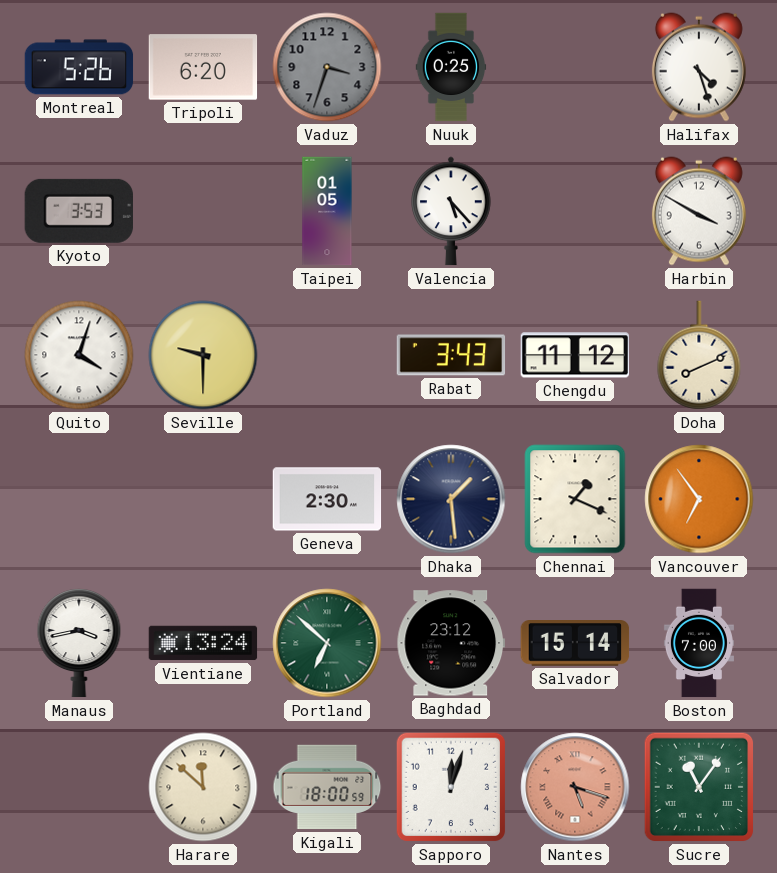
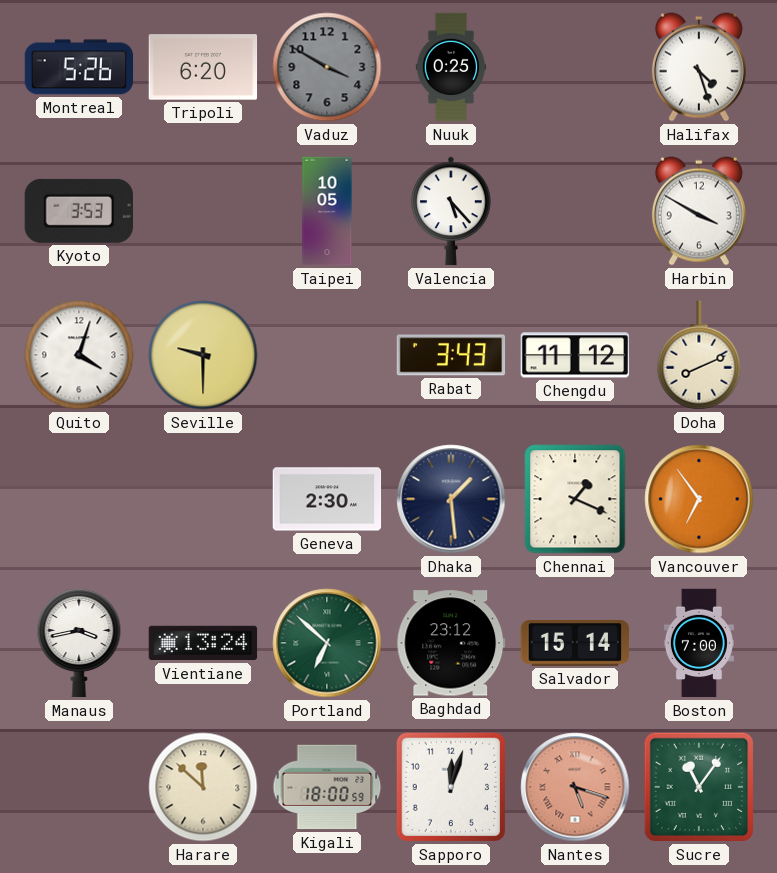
Vaduz: 3:33 -> 3:50 (327, 67)
Taipei: 01:05 -> 10:05 (327, 211)
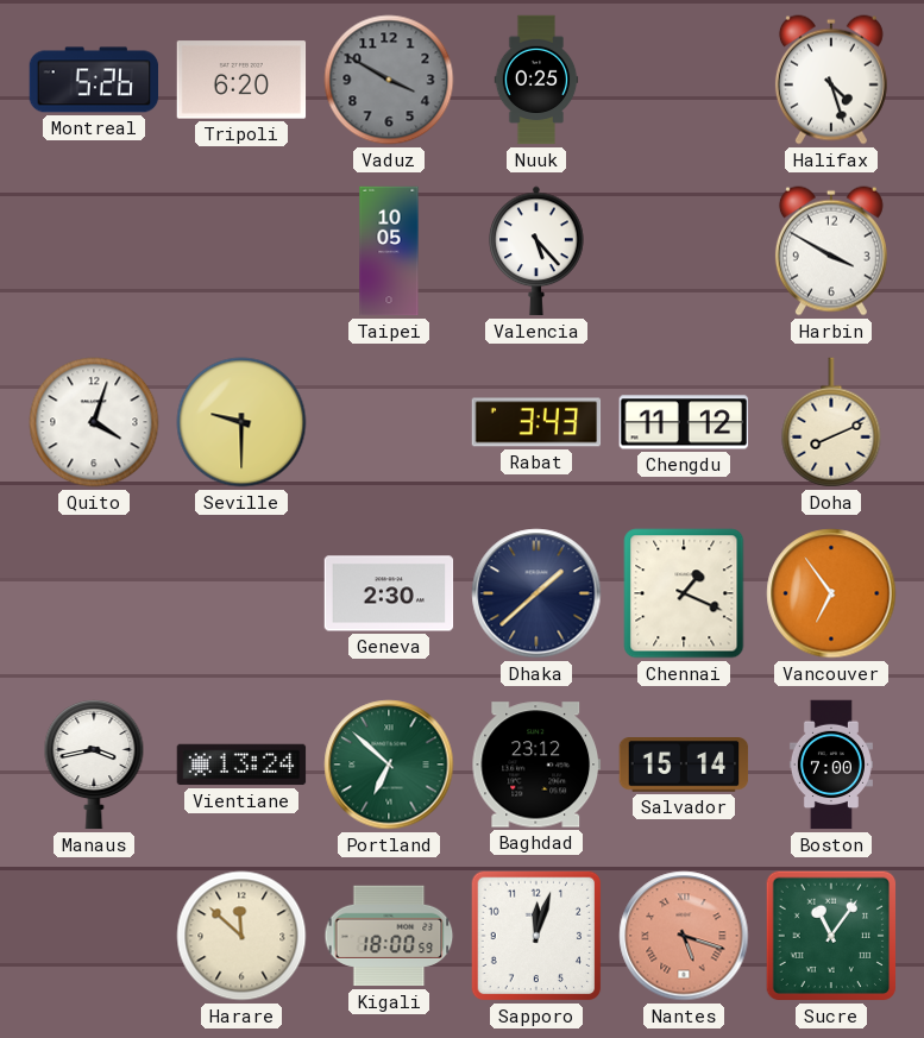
Kyoto: 3:53 -> none (79, 211)
Dhaka: 1:29 -> 1:38 (536, 593)
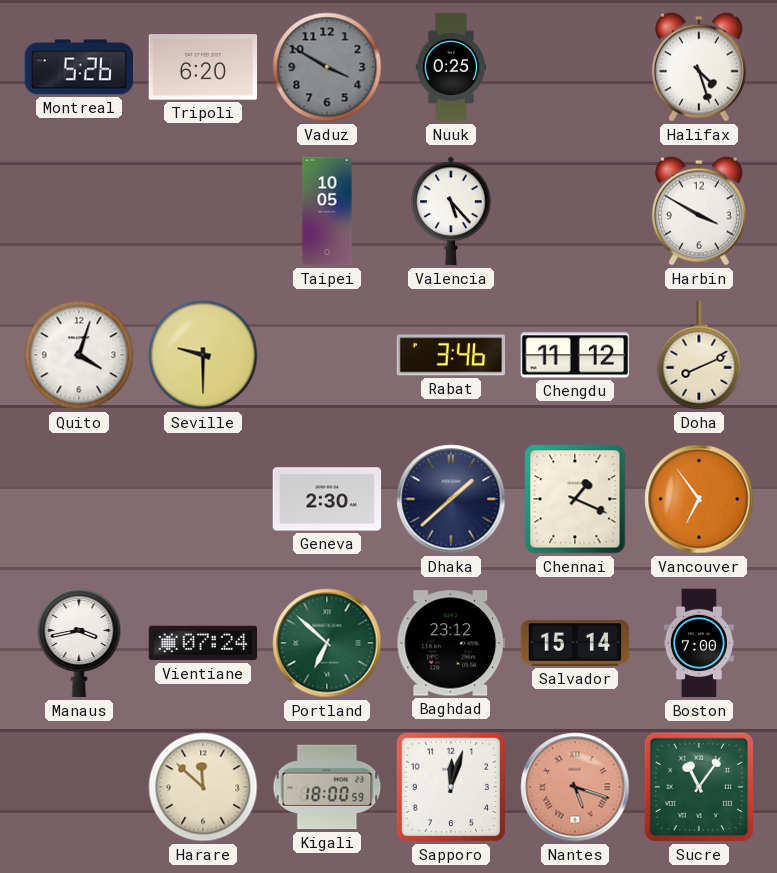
Rabat: 3:43 -> 3:46 (451, 355)
Vientiane: 13:24 -> 07:24 (203, 643)
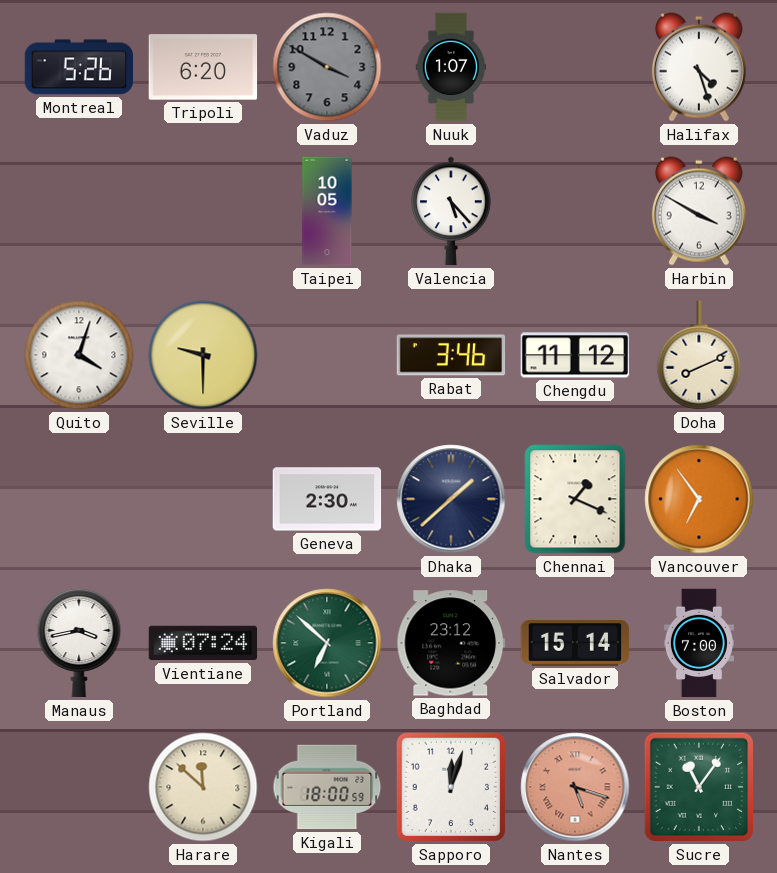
Nuuk: 0:25 -> 1:07 (451, 67)
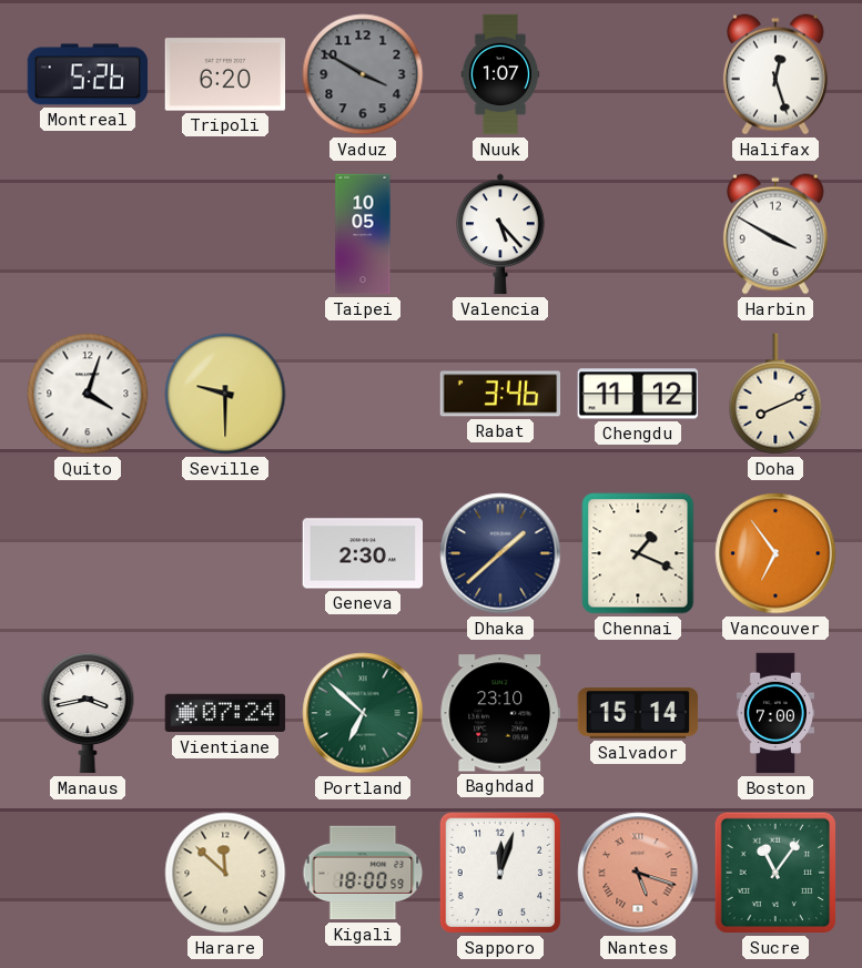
Halifax: 4:27 -> 12:27 (775, 74)
Baghdad: 23:12 -> 23:10 (500, 713)
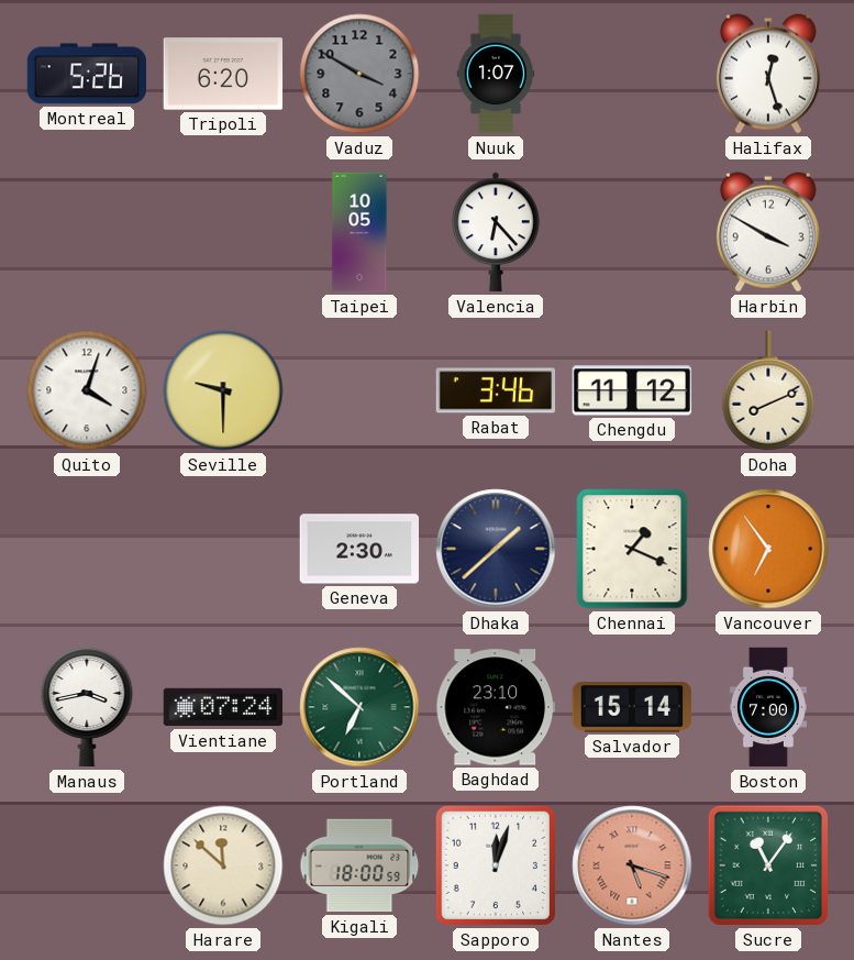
Valencia: 5:23 -> 6:23 (496, 232)
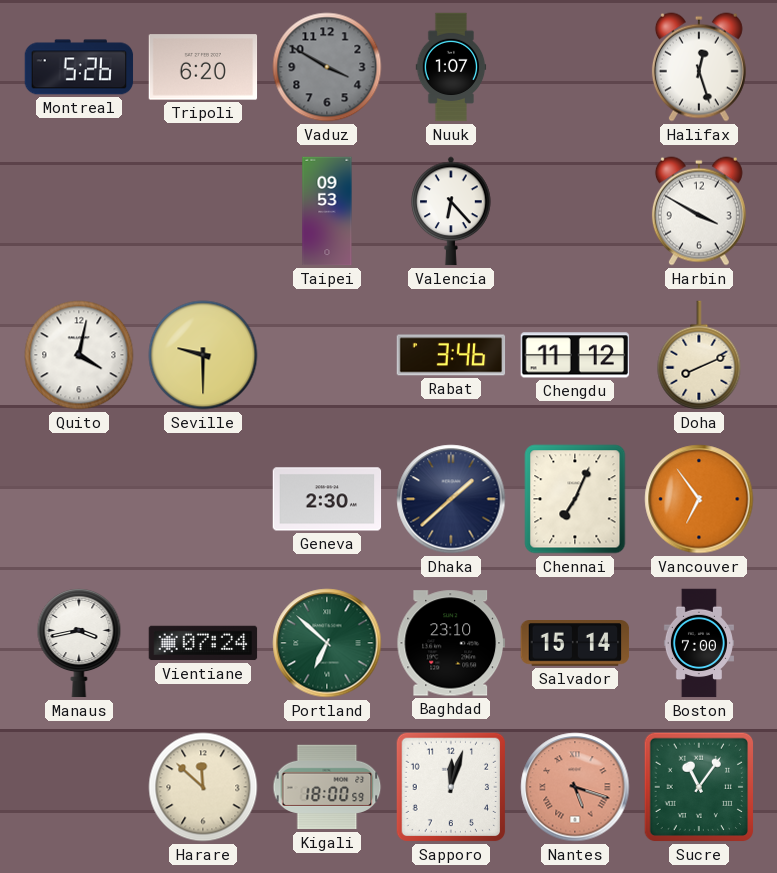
Taipei: 10:05 -> 09:53 (327, 211)
Quito: 4:03 -> 4:02 (79, 355)
Chennai: 1:19 -> 7:04 (575, 499)
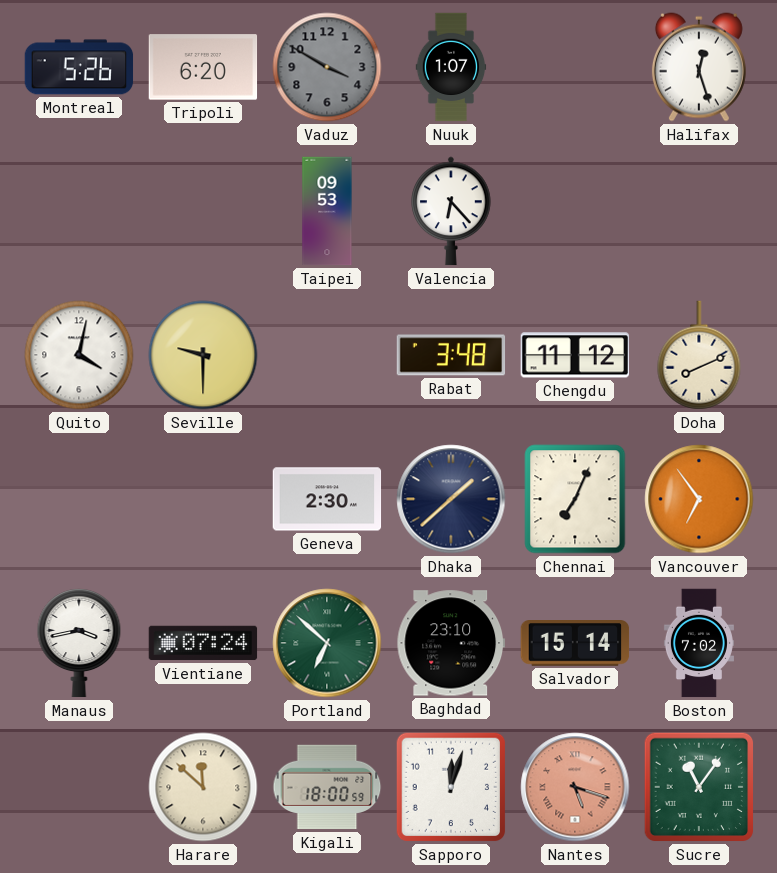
Harbin: 3:50 -> none (699, 211)
Rabat: 3:46 -> 3:48 (451, 355)
Boston: 7:00 -> 7:02 (699, 643)
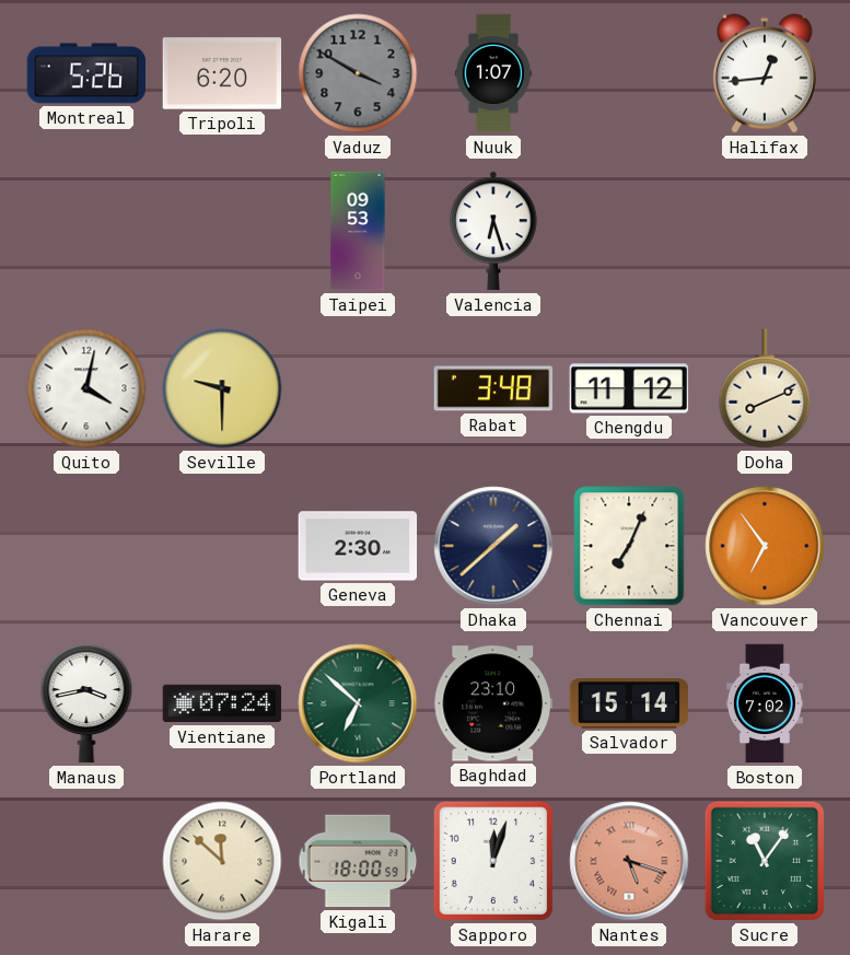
Halifax: 12:27 -> 12:44 (765, 73)
Valencia: 6:23 -> 6:27 (493, 231)
